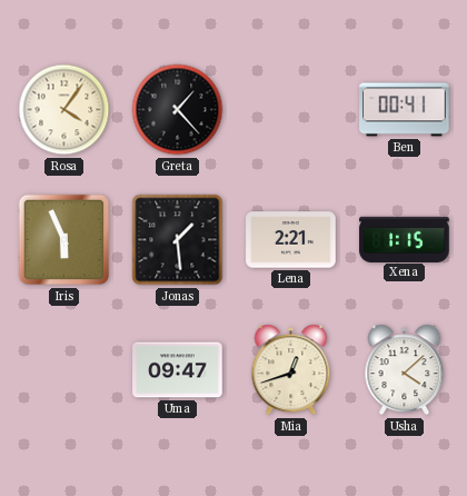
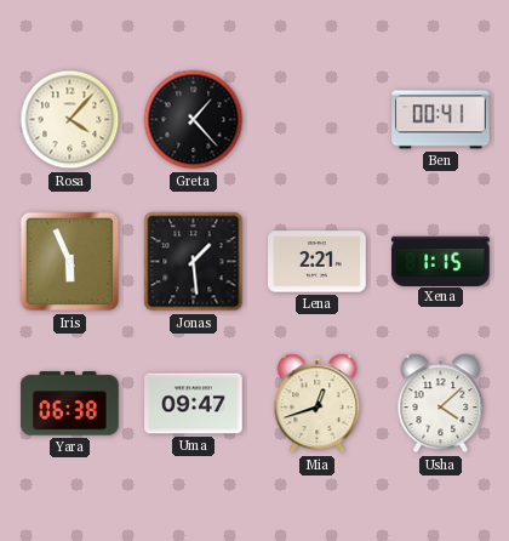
Rosa: 4:06 -> 4:07 (70, 120)
Yara: none -> 06:38 (70, 404)
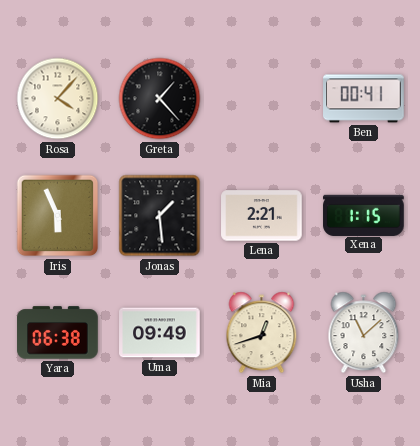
Uma: 09:47 -> 09:49 (160, 333)
Usha: 4:08 -> 11:08 (364, 333)
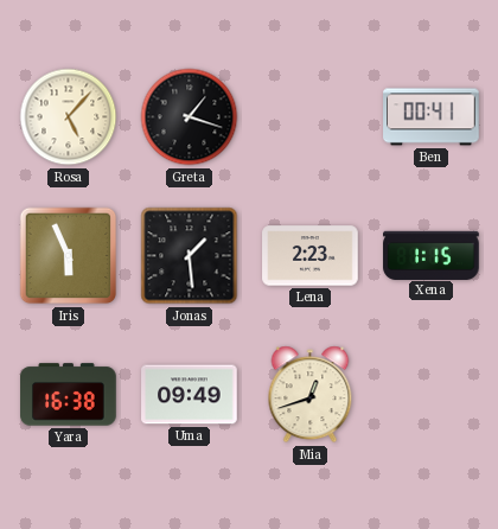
Rosa: 4:07 -> 5:07 (69, 117)
Greta: 1:23 -> 1:18 (190, 117)
Lena: 2:21 -> 2:23 (311, 256)
Yara: 06:38 -> 16:38 (69, 395)
Usha: 11:08 -> none (364, 333)
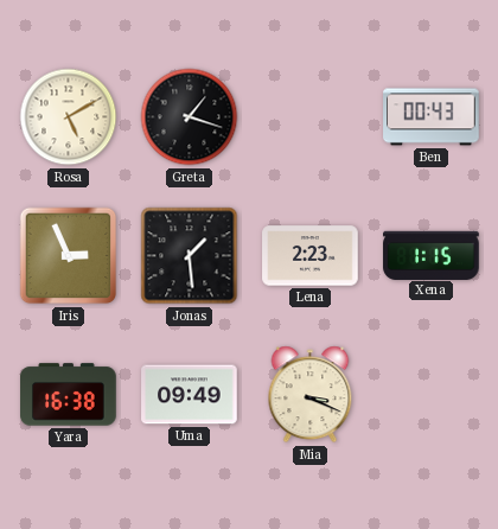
Rosa: 5:07 -> 5:10 (69, 117)
Ben: 00:41 -> 00:43 (432, 117)
Iris: 5:56 -> 2:56 (69, 256)
Mia: 12:42 -> 3:19 (311, 395)
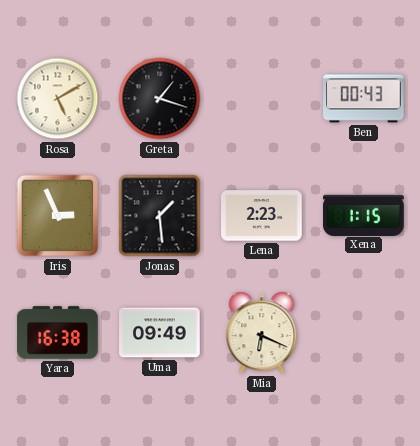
Mia: 3:19 -> 6:19 (262, 333)
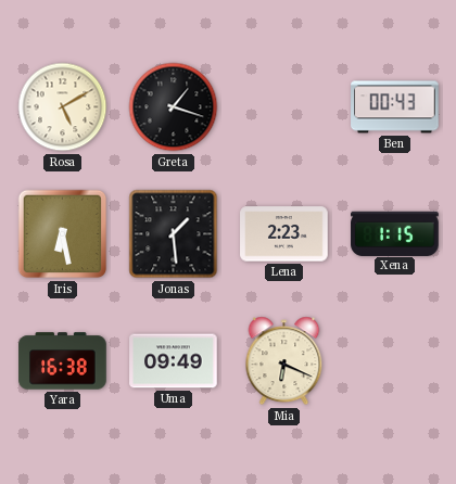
Iris: 2:56 -> 6:28 (63, 234)
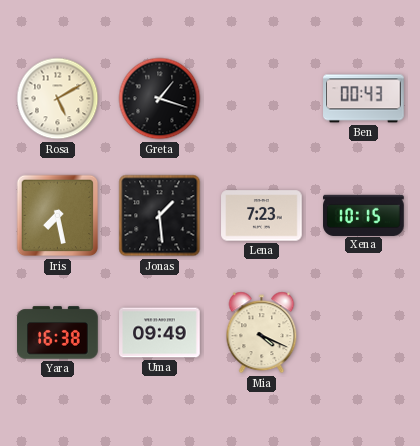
Iris: 6:28 -> 7:28 (58, 216)
Lena: 2:23 -> 7:23 (262, 216)
Xena: 1:15 -> 10:15 (364, 215)
Mia: 6:19 -> 4:19 (262, 333)
